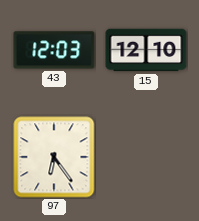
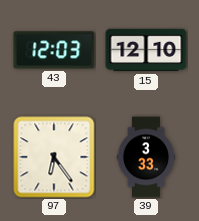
39: none -> 3:33 (146, 157)
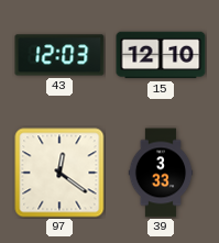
97: 6:24 -> 12:21 (59, 173)
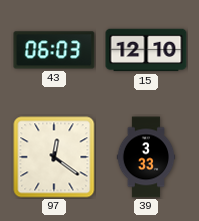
43: 12:03 -> 06:03 (54, 50)
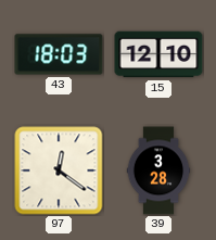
43: 06:03 -> 18:03 (59, 54)
39: 3:33 -> 3:28 (158, 170)
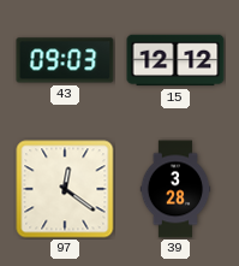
43: 18:03 -> 09:03 (65, 60)
15: 12:10 -> 12:12 (175, 60)
